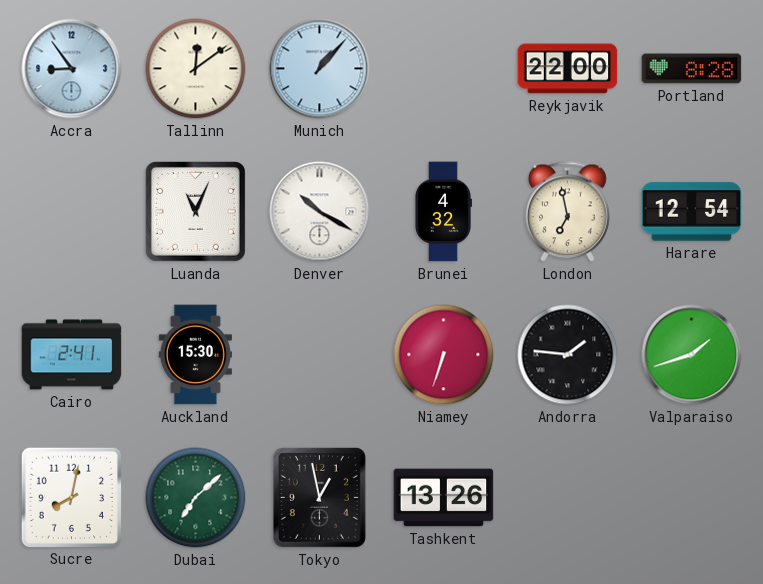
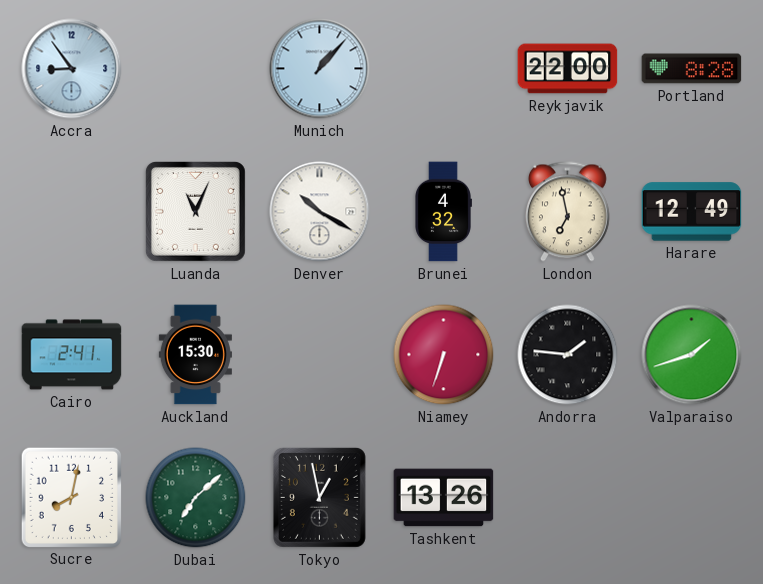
Tallinn: 12:09 -> none (196, 69)
Harare: 12:54 -> 12:49 (692, 212)
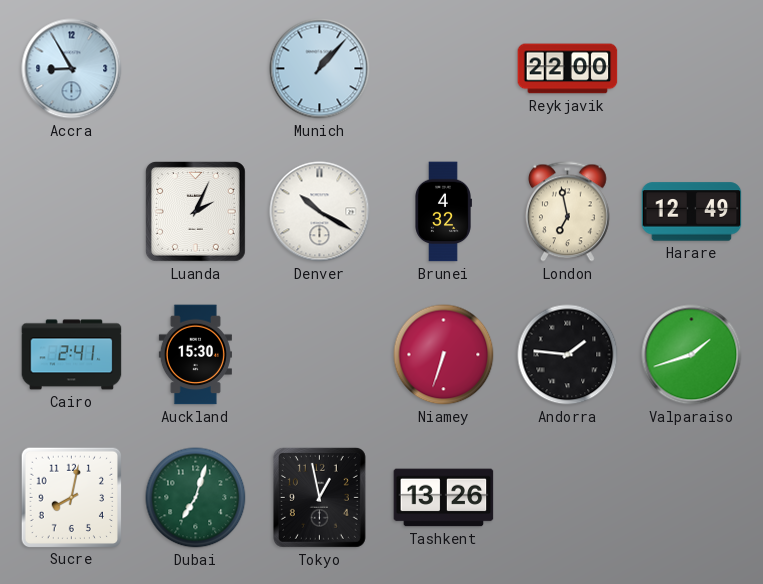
Accra: 8:54 -> 8:55 (72, 69)
Portland: 8:28 -> none (692, 69)
Luanda: 11:04 -> 2:04 (195, 211)
Dubai: 7:08 -> 7:03 (196, 498)
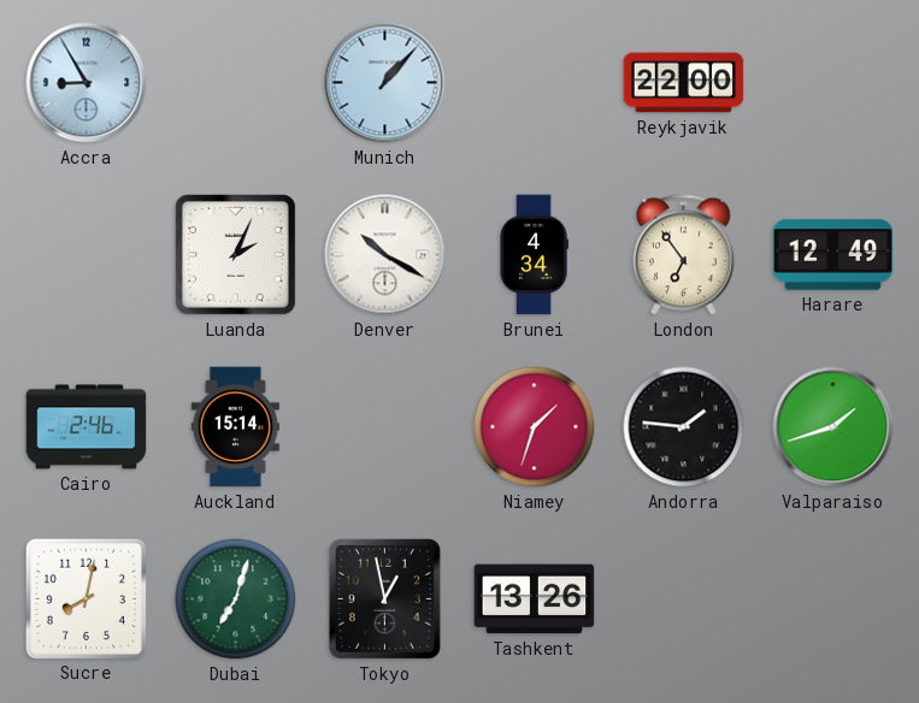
Brunei: 4:32 -> 4:34 (534, 255)
London: 6:58 -> 6:54 (683, 255)
Cairo: 2:41 -> 2:46 (87, 427)
Auckland: 15:30 -> 15:14 (235, 427)
Niamey: 6:33 -> 1:33 (535, 427)
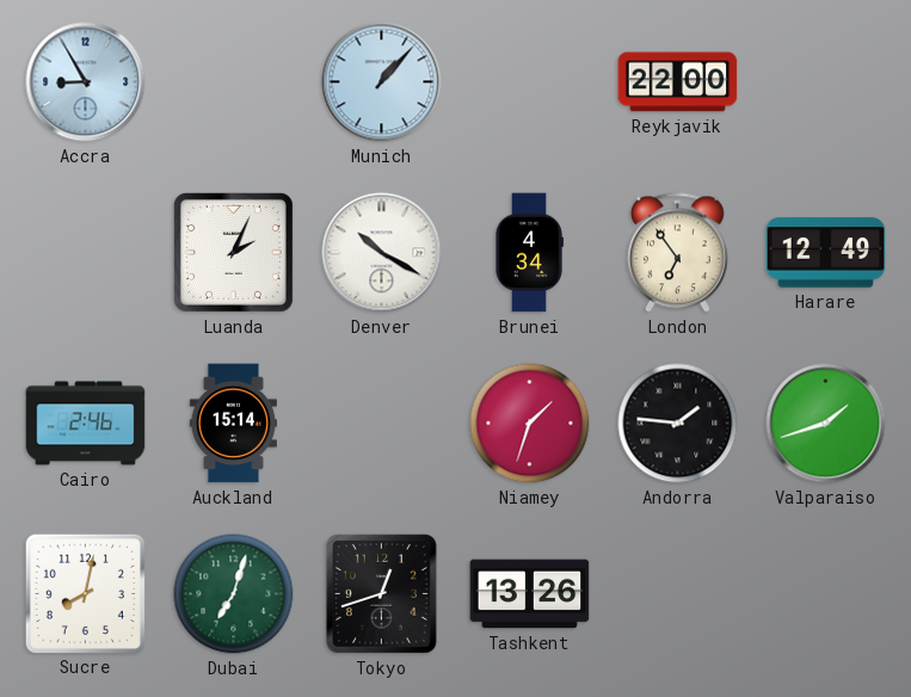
Tokyo: 12:58 -> 12:42 (381, 593)
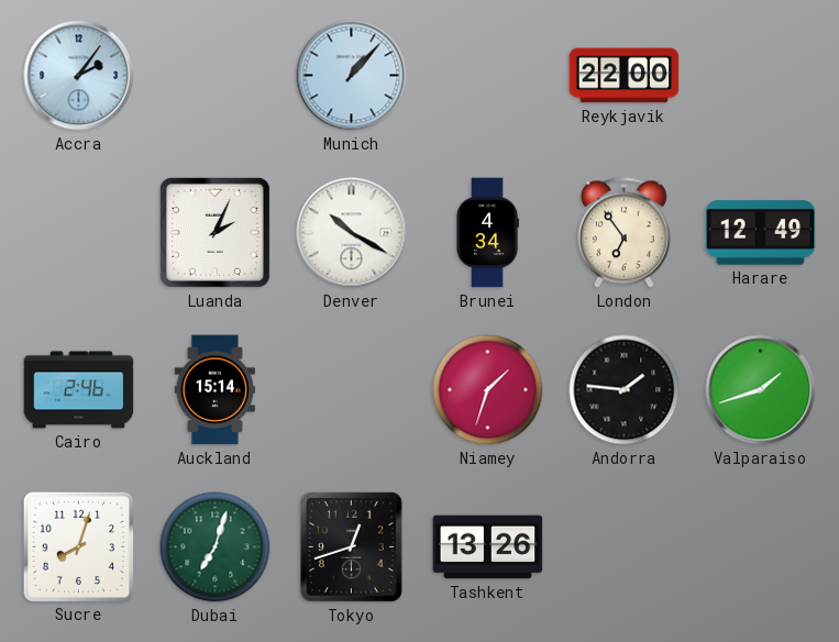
Accra: 8:55 -> 2:06 (79, 76)
Sucre: 8:02 -> 8:03 (78, 546)
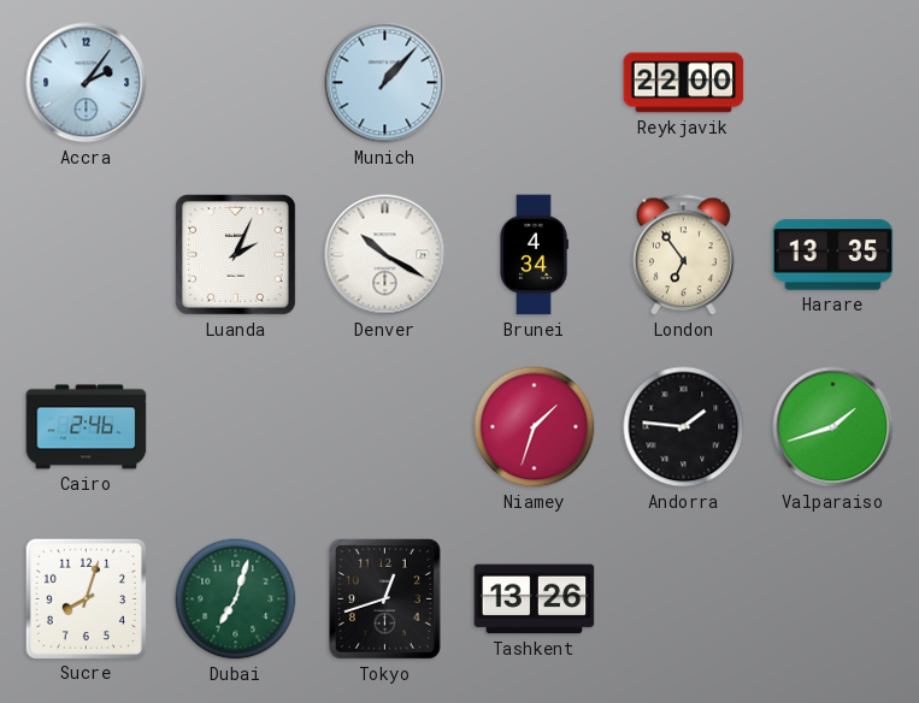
Harare: 12:49 -> 13:35 (833, 255)
Auckland: 15:14 -> none (214, 390)
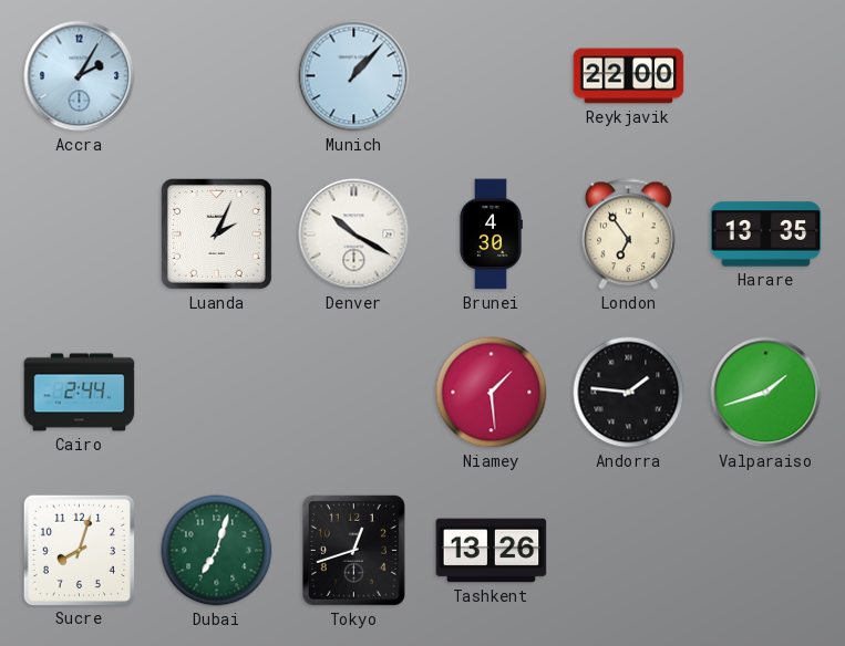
Accra: 2:06 -> 2:05 (80, 76)
Brunei: 4:34 -> 4:30 (491, 235)
Cairo: 2:46 -> 2:44 (80, 393)
Niamey: 1:33 -> 1:29 (492, 393)
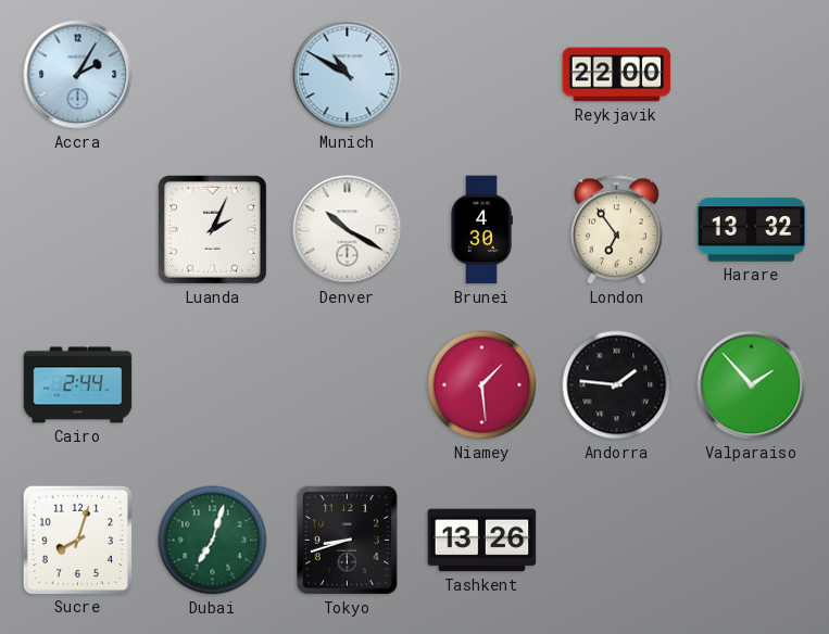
Munich: 1:07 -> 10:50 (348, 75)
Harare: 13:35 -> 13:32 (752, 230)
Valparaiso: 1:42 -> 1:53 (752, 385)
Tokyo: 12:42 -> 8:42 (347, 540)
